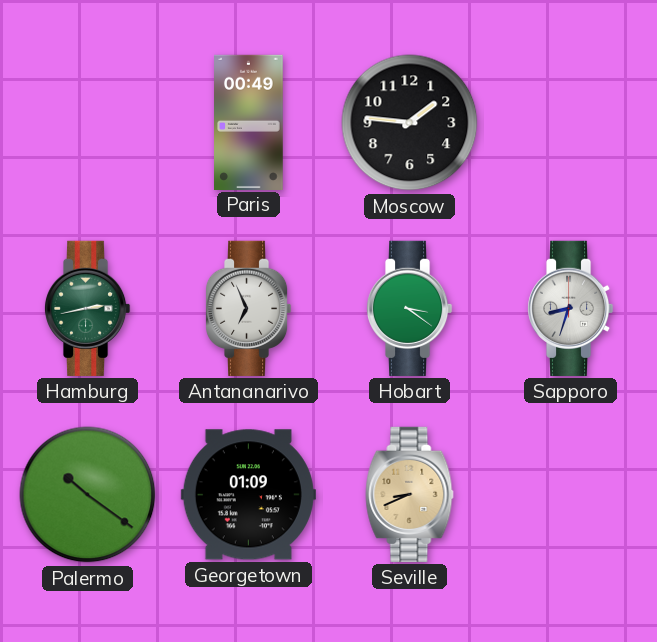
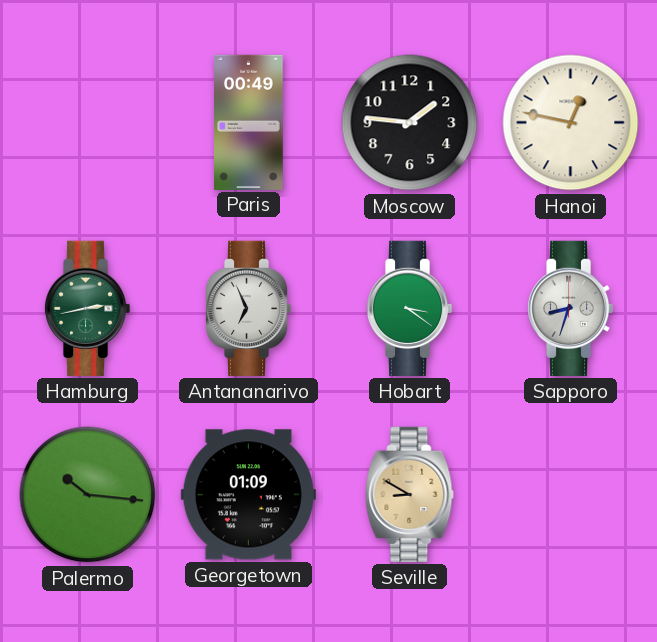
Hanoi: none -> 12:47 (571, 123)
Palermo: 10:21 -> 10:16 (88, 495)
Seville: 8:41 -> 8:50 (410, 494)
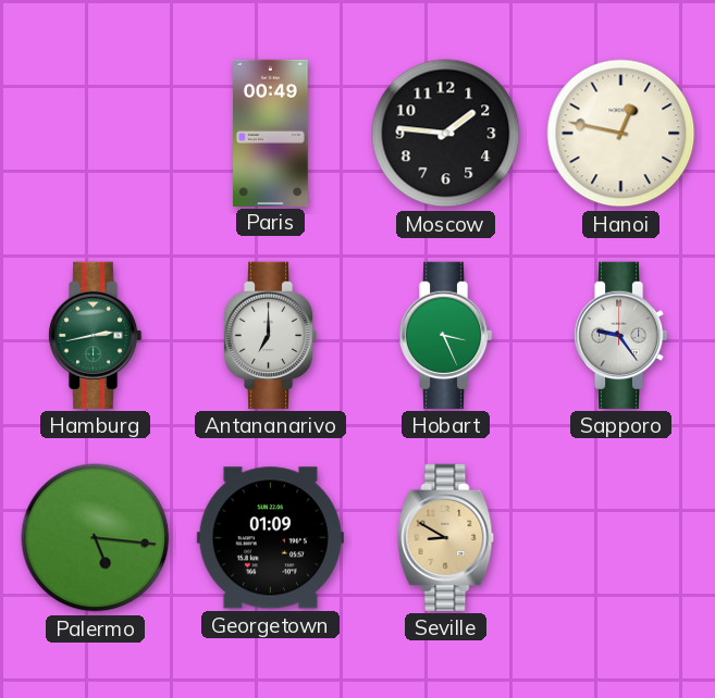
Antananarivo: 6:56 -> 7:00 (270, 335)
Hobart: 3:21 -> 3:26 (445, 335)
Sapporo: 8:33 -> 9:24 (620, 335)
Palermo: 10:16 -> 5:16 (96, 538)
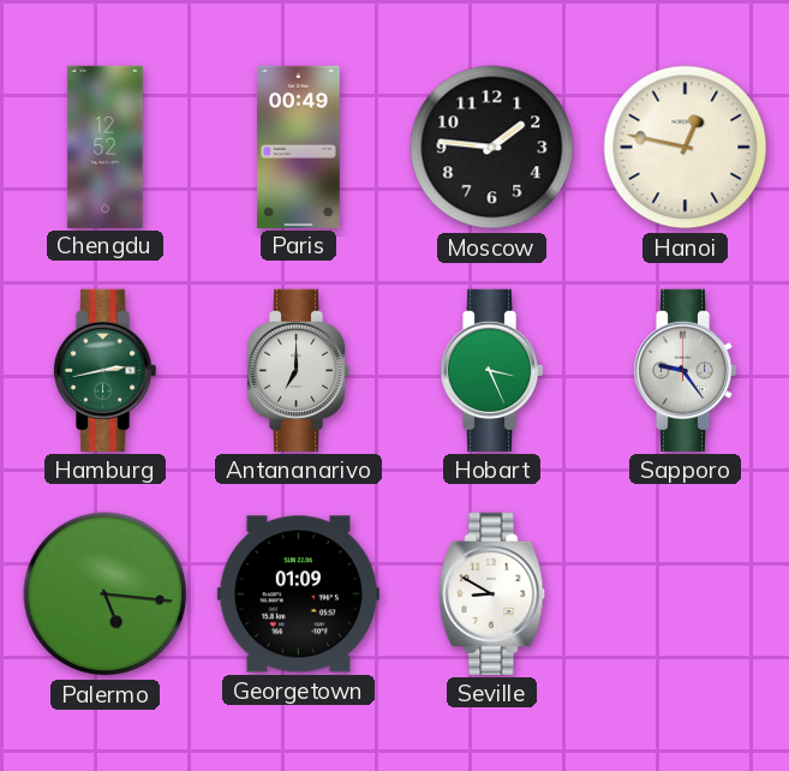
Chengdu: none -> 12:52 (106, 147)
Seville dial: champagne -> white (492, 593)
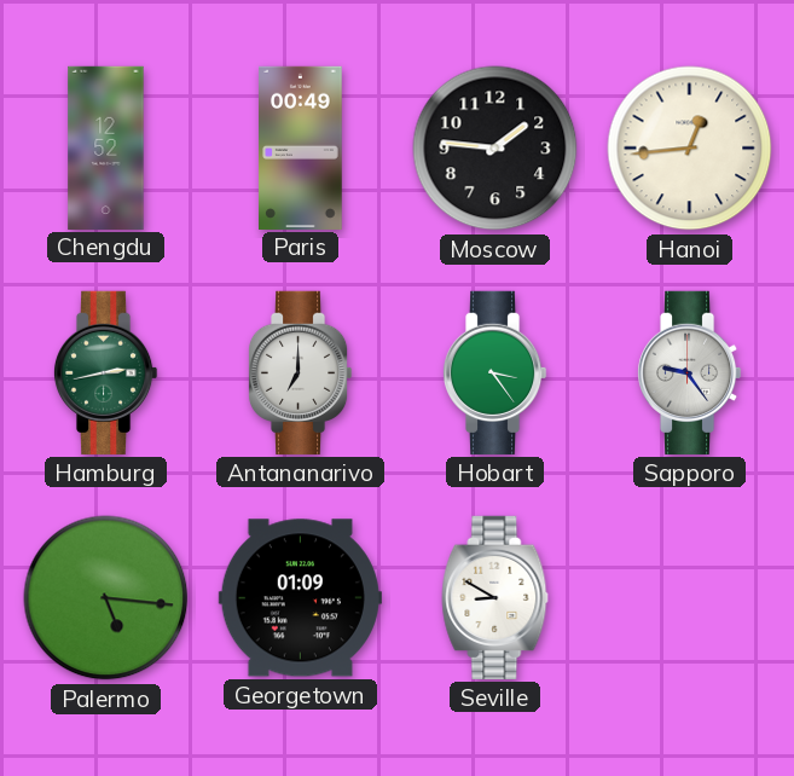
Hanoi: 12:47 -> 12:44 (690, 149)
Hobart: 3:26 -> 3:24 (494, 372)
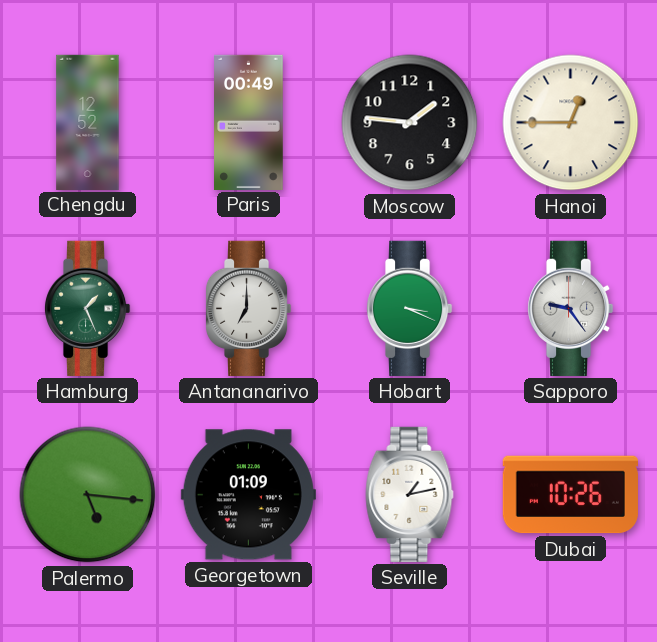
Hanoi: 12:44 -> 12:45 (571, 123)
Hamburg: 2:43 -> 1:26 (87, 308)
Hobart: 3:24 -> 3:19 (409, 308)
Seville: 8:50 -> 1:13 (410, 494)
Dubai: none -> 10:26 (570, 495)
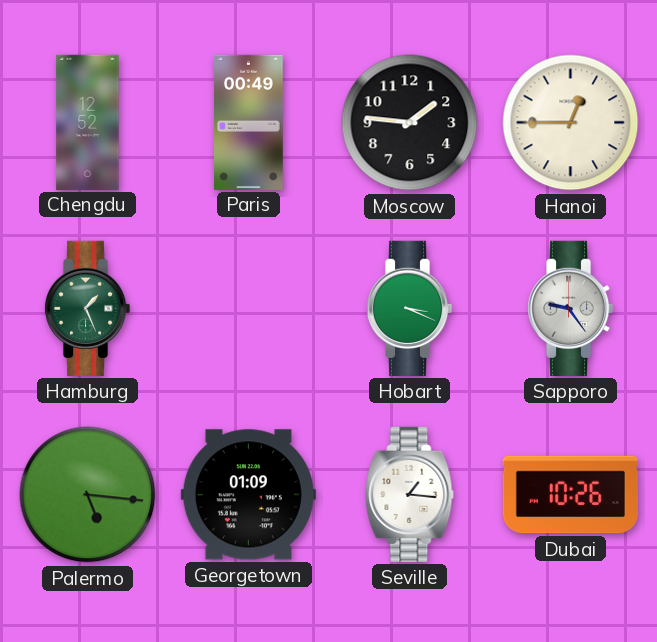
Antananarivo: 7:00 -> none (248, 308)
Seville: 1:13 -> 1:16 (410, 494)
